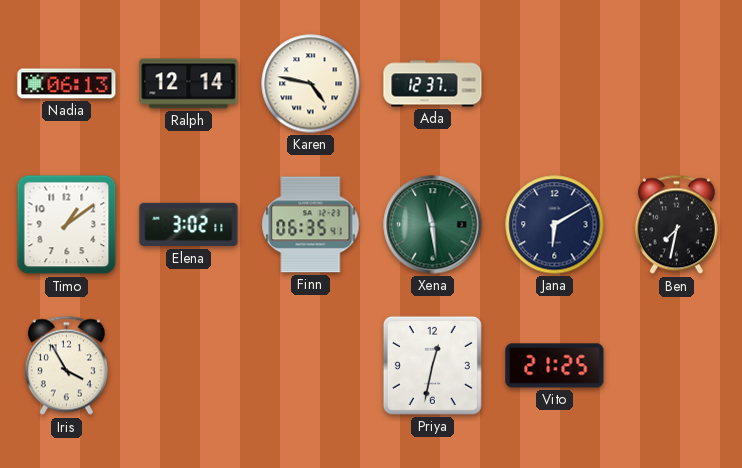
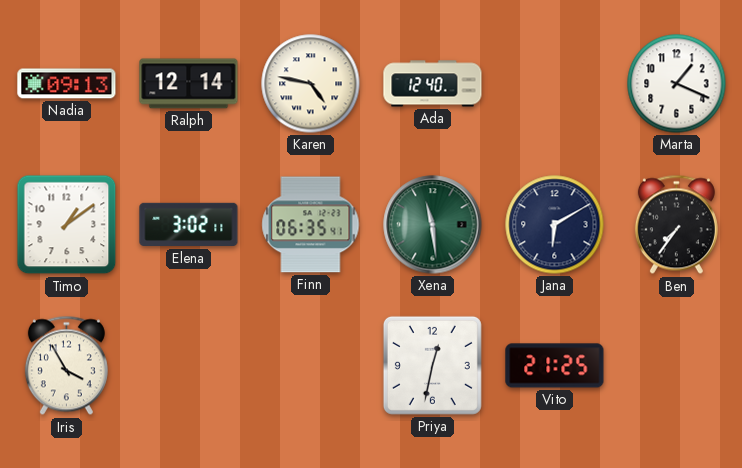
Nadia: 06:13 -> 09:13 (67, 84)
Ada: 12:37 -> 12:40 (433, 84)
Marta: none -> 1:19 (677, 84)
Ben: 7:32 -> 7:36 (676, 225)
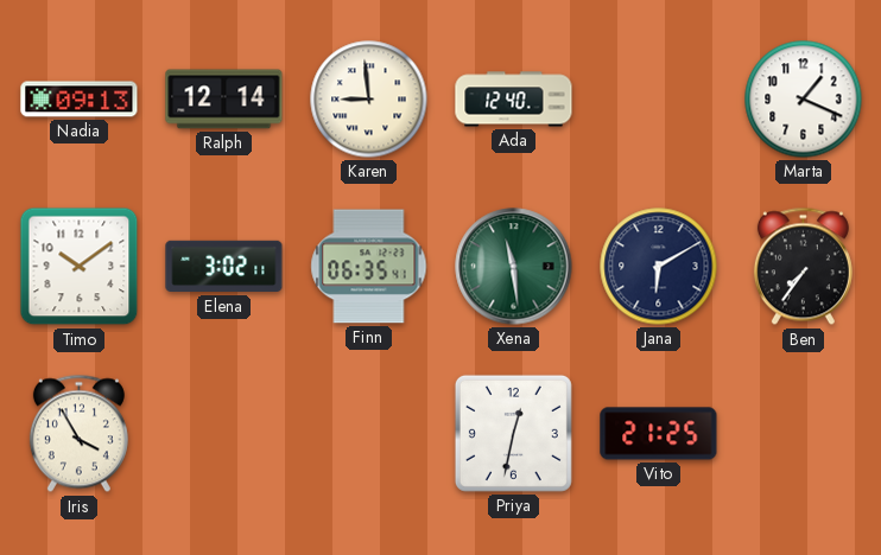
Karen: 4:47 -> 8:59 (369, 100)
Timo: 1:09 -> 10:09 (80, 267)
